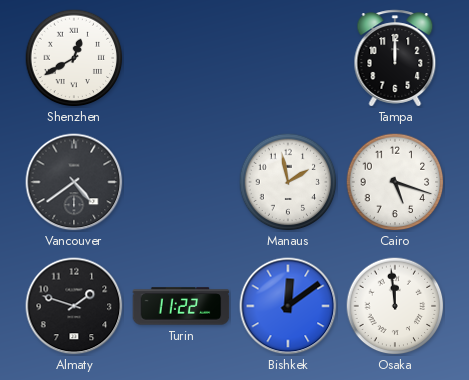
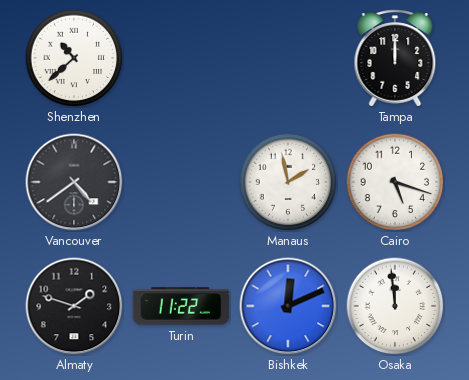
Shenzhen: 12:40 -> 10:38 (74, 58)
Bishkek: 12:09 -> 12:11 (288, 306)
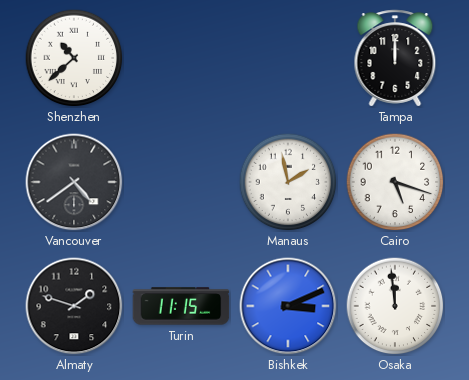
Turin: 11:22 -> 11:15 (181, 306)
Bishkek: 12:11 -> 3:11 (288, 306)
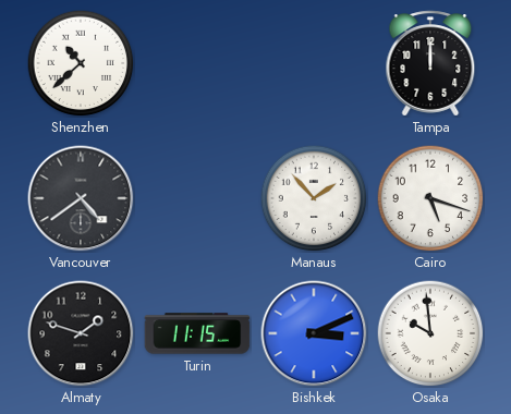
Manaus: 1:58 -> 1:53 (314, 198)
Osaka: 11:59 -> 9:59 (430, 333)
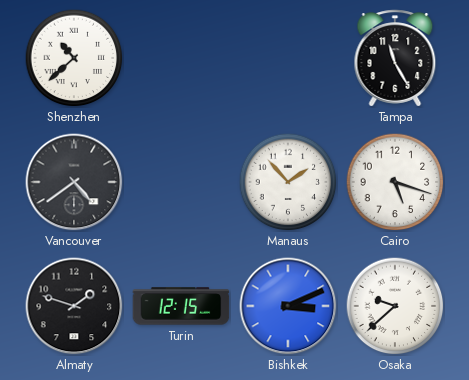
Tampa: 12:00 -> 11:25 (395, 58)
Turin: 11:15 -> 12:15 (181, 306)
Osaka: 9:59 -> 9:38 (395, 306)
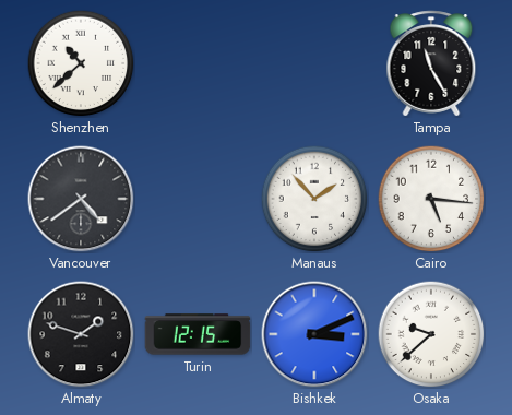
Cairo: 5:18 -> 5:16 (431, 199)
